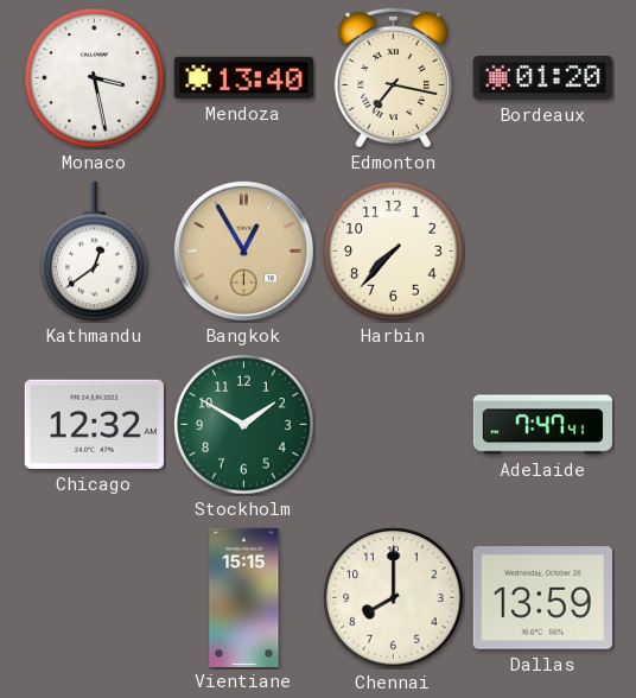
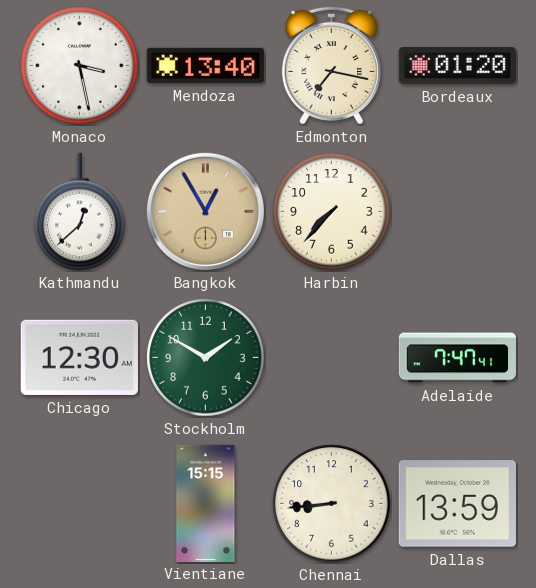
Kathmandu: 12:39 -> 12:38 (80, 212)
Chicago: 12:32 -> 12:30 (79, 357)
Chennai: 8:00 -> 8:44 (332, 504)
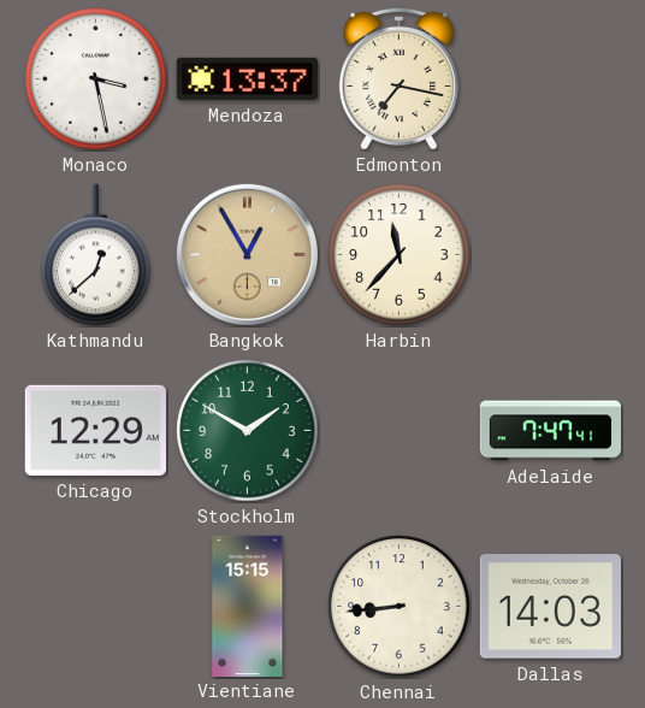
Mendoza: 13:40 -> 13:37 (247, 78)
Bordeaux: 01:20 -> none (457, 66)
Harbin: 7:37 -> 11:37 (400, 255)
Chicago: 12:30 -> 12:29 (95, 430)
Dallas: 13:59 -> 14:03 (550, 607)
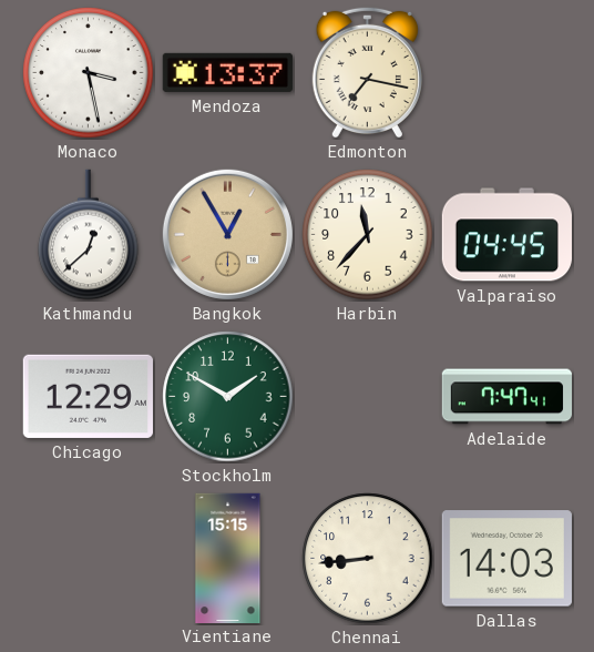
Valparaiso: none -> 04:45 (506, 235)
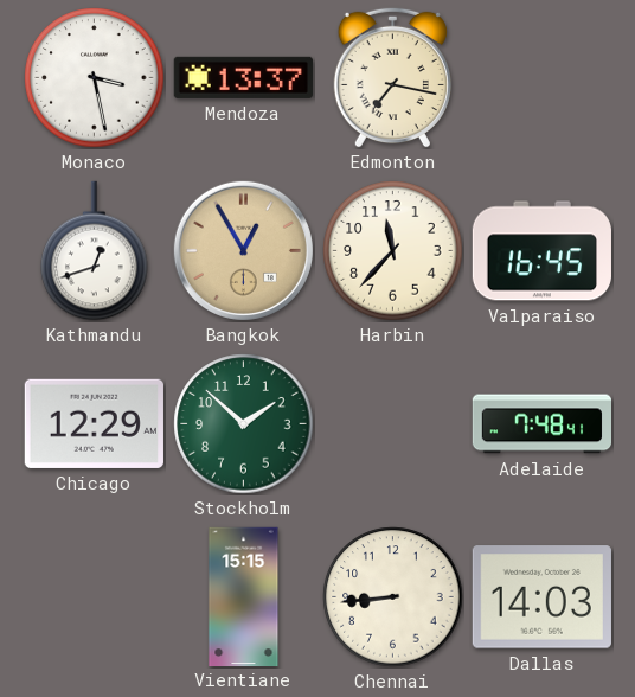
Kathmandu: 12:38 -> 12:42 (95, 251)
Valparaiso: 04:45 -> 16:45 (541, 251)
Stockholm: 1:50 -> 1:52 (244, 424)
Adelaide: 7:47 -> 7:48 (541, 424)
